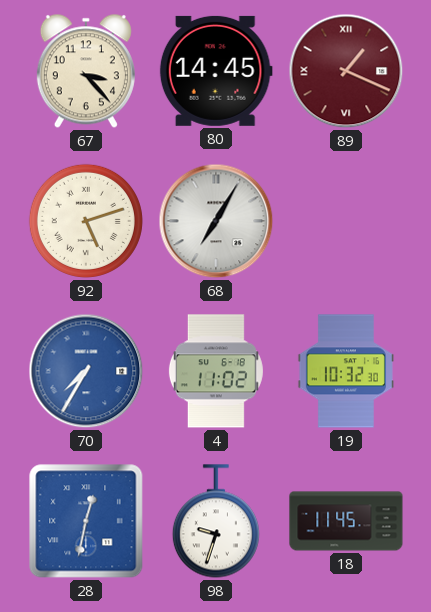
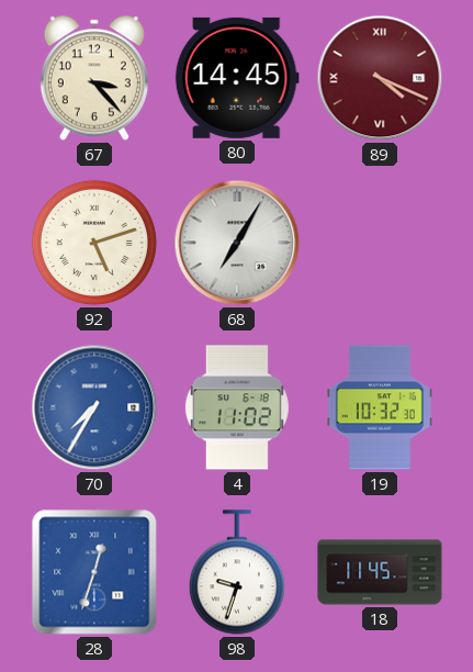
89: 1:19 -> 4:19 (380, 78)
28: 12:32 -> 12:33 (94, 572)
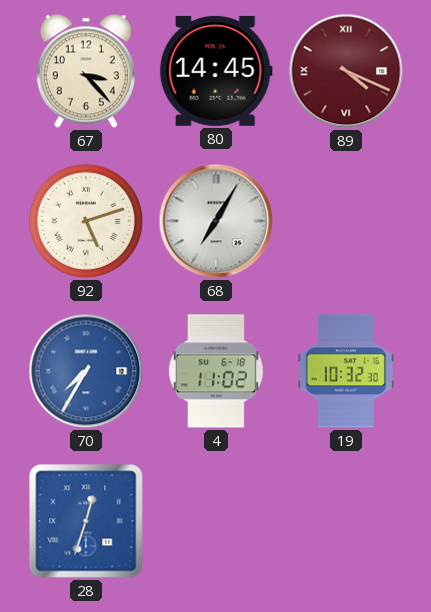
98: 9:33 -> none (237, 572)
18: 11:45 -> none (380, 572)
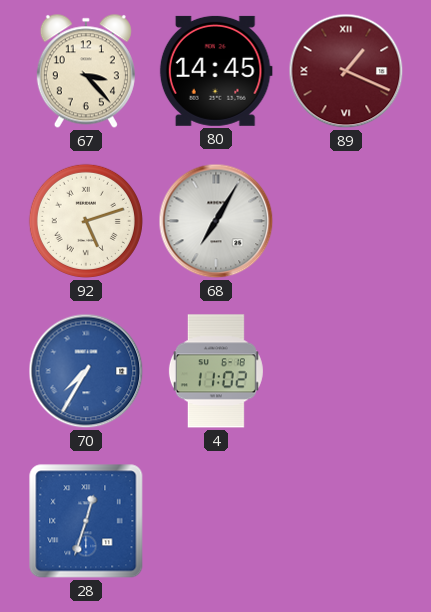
89: 4:19 -> 1:19 (346, 71)
19: 10:32 -> none (346, 371)
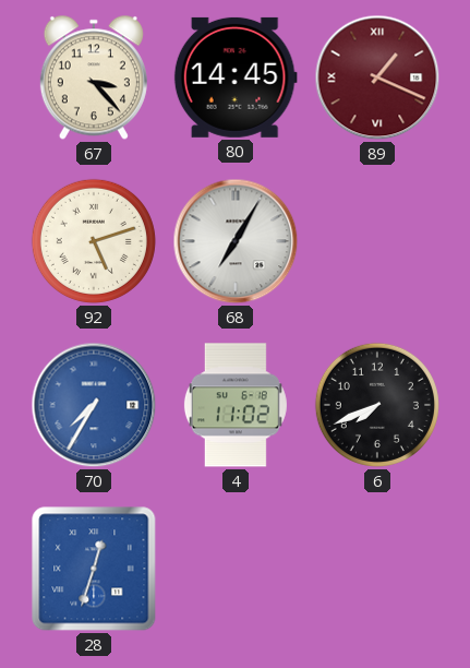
6: none -> 7:41 (377, 405)
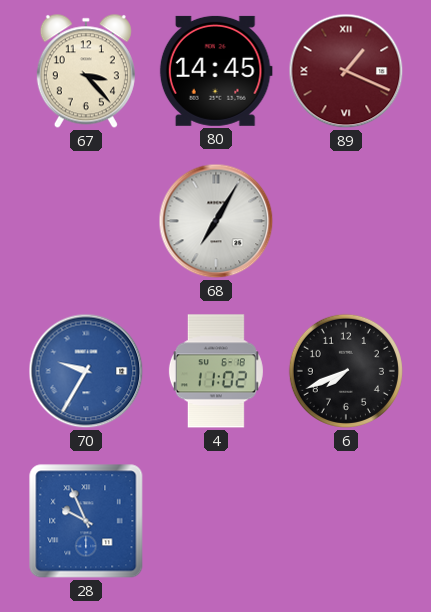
92: 5:12 -> none (94, 241)
70: 7:35 -> 9:35 (86, 371)
28: 12:33 -> 9:56 (86, 521)
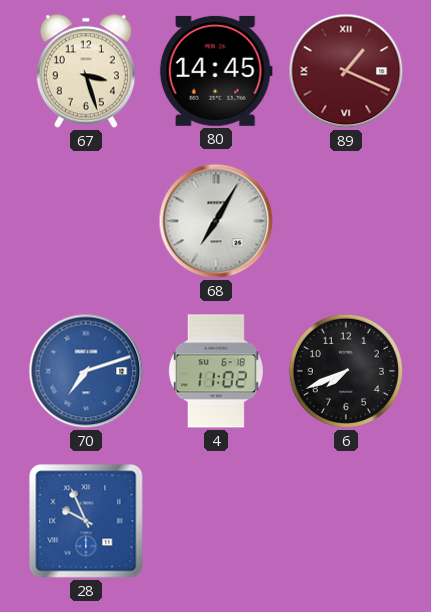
67: 3:23 -> 3:27 (86, 71)
70: 9:35 -> 7:12 (86, 371)
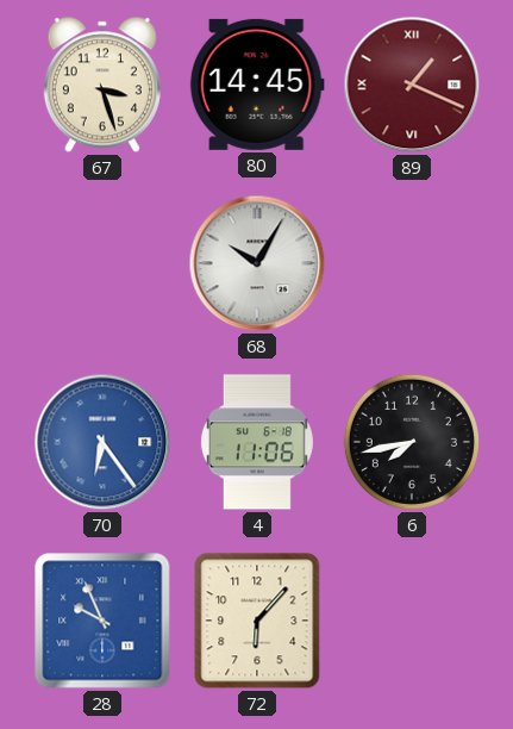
68: 7:05 -> 10:05 (257, 263)
70: 7:12 -> 6:24 (102, 442)
4: 11:02 -> 11:06 (257, 442)
6: 7:41 -> 7:43 (412, 442)
72: none -> 6:07 (257, 621)
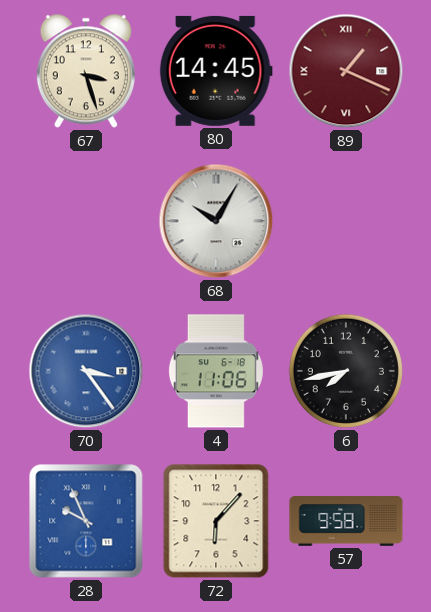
70: 6:24 -> 3:24 (86, 371)
57: none -> 9:58 (346, 521)
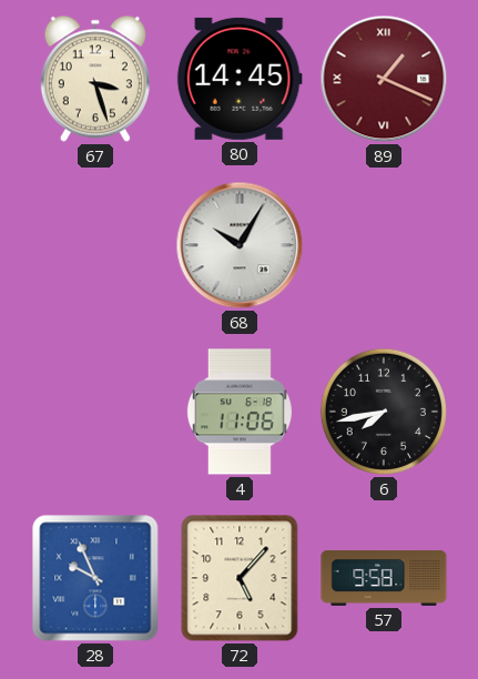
70: 3:24 -> none (86, 371)
72: 6:07 -> 5:07 (240, 578)
